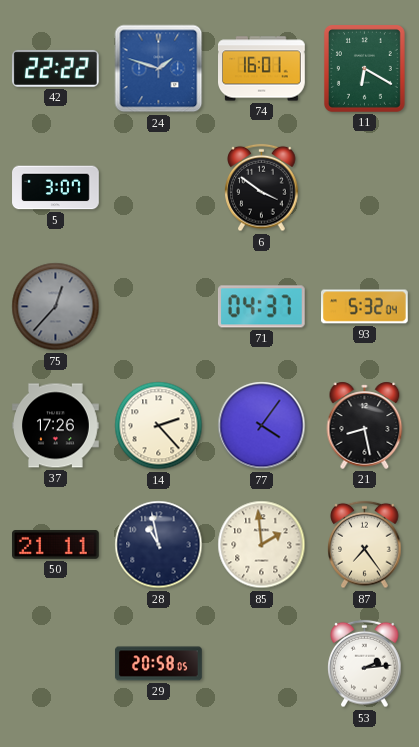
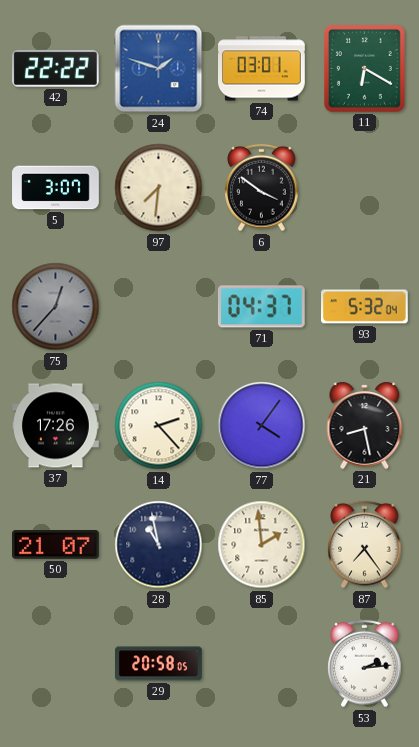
74: 16:01 -> 03:01 (262, 69)
97: none -> 7:31 (159, 188)
50: 21:11 -> 21:07 (56, 545)
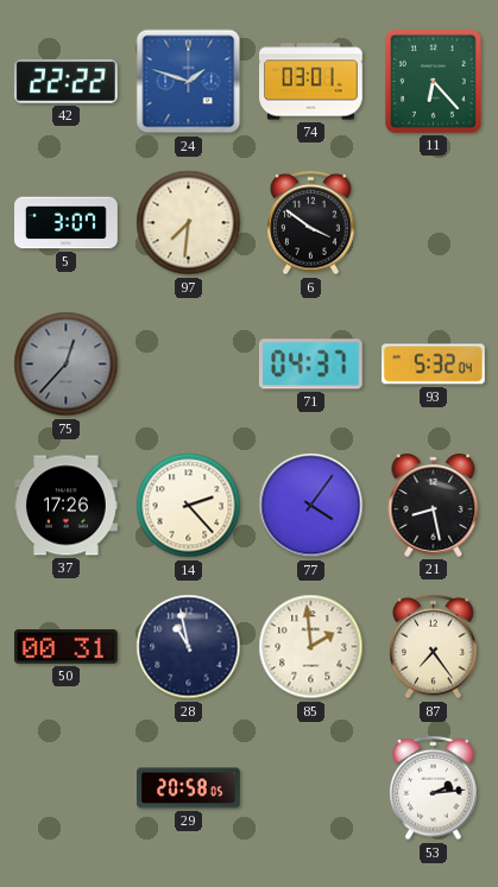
11: 6:20 -> 6:23 (433, 81)
50: 21:07 -> 00:31 (67, 647)
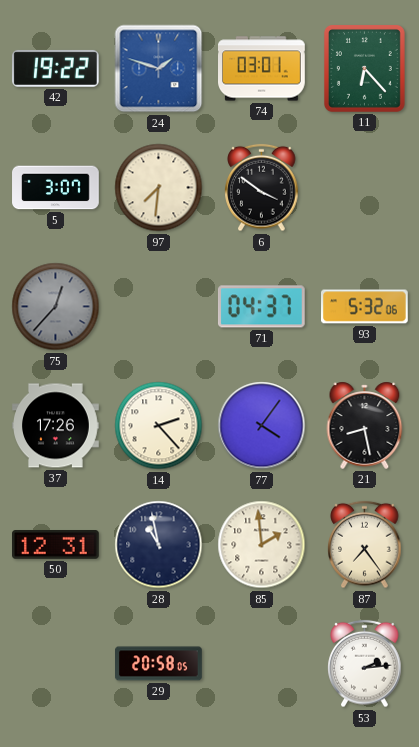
42: 22:22 -> 19:22 (56, 68)
93: 5:32:04 -> 5:32:06 (365, 307)
50: 00:31 -> 12:31 (56, 545)
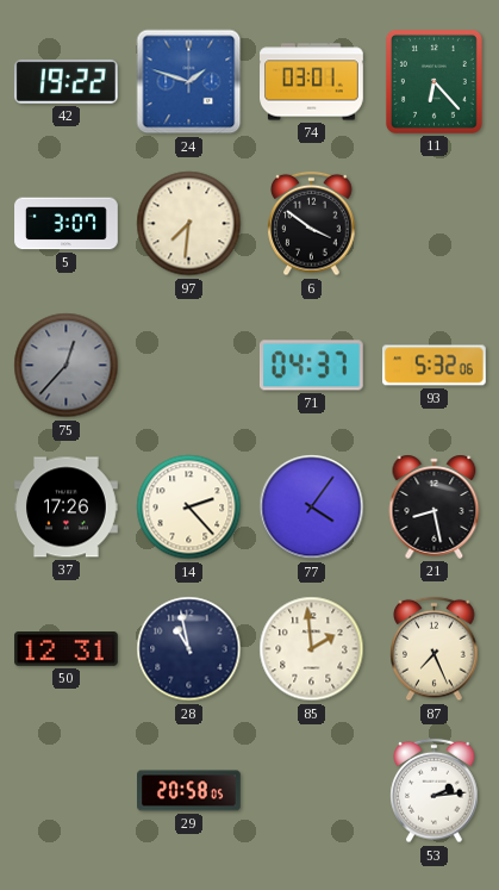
87: 7:24 -> 7:26 (435, 649)
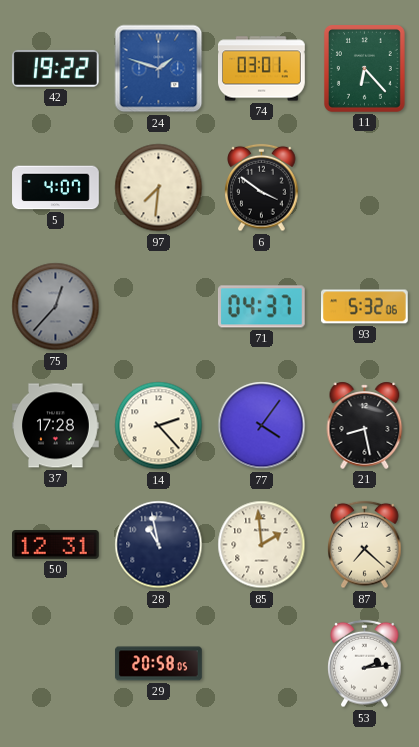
5: 3:07 -> 4:07 (56, 188)
37: 17:26 -> 17:28 (56, 426)
87: 7:26 -> 7:22 (365, 545)
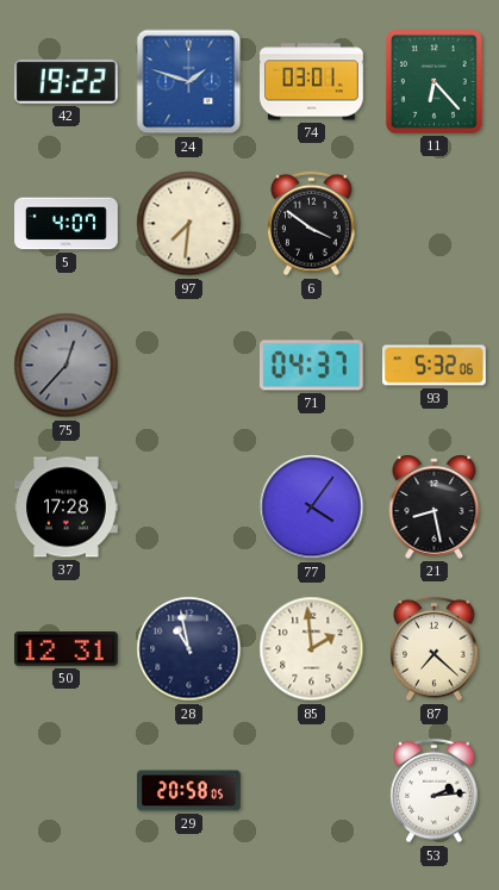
14: 2:23 -> none (159, 426)
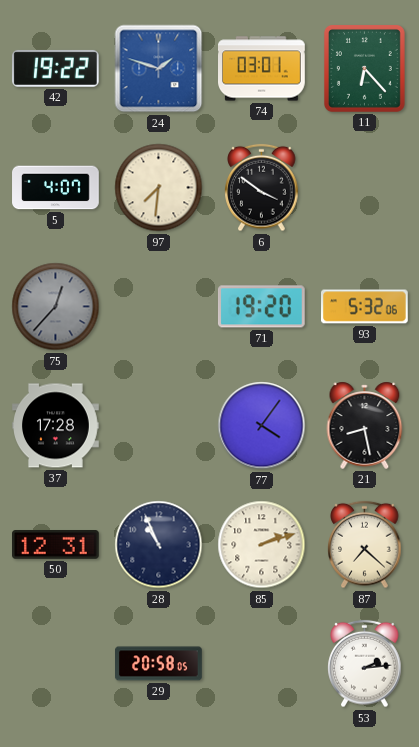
71: 04:37 -> 19:20 (261, 307)
28: 10:58 -> 10:56 (159, 545)
85: 1:59 -> 2:12 (262, 545)
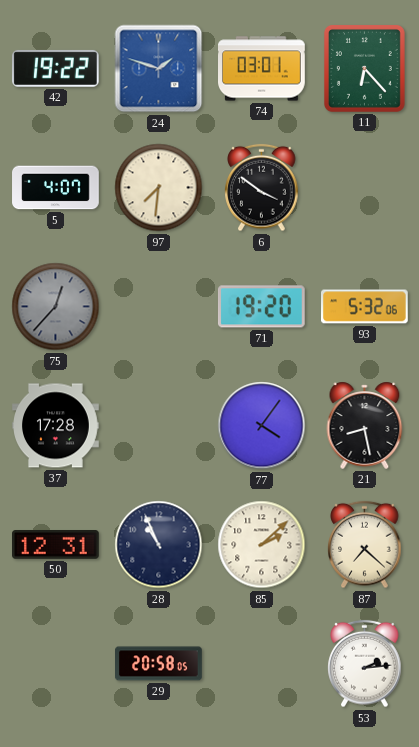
85: 2:12 -> 2:08 (262, 545)
